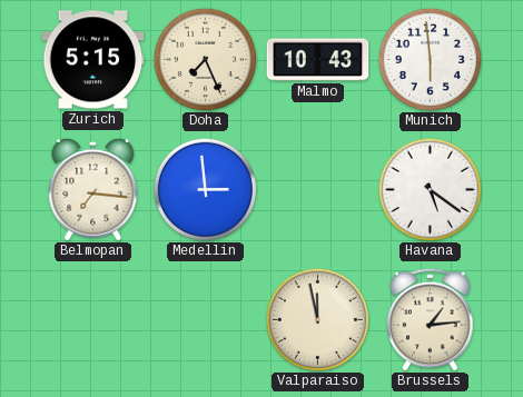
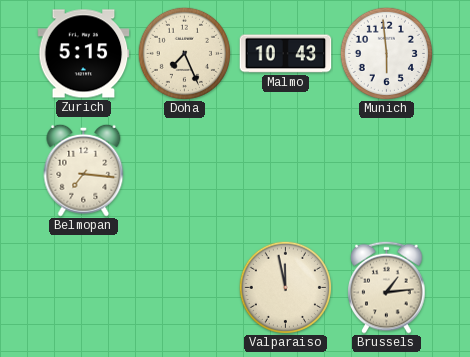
Medellin: 2:59 -> none (205, 189)
Havana: 5:21 -> none (430, 189)
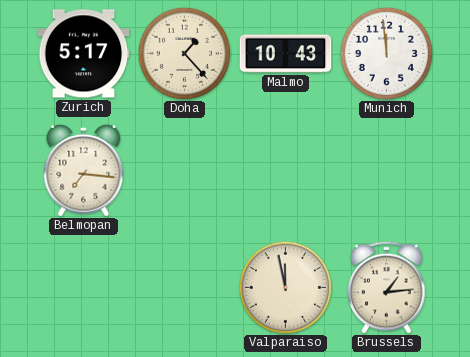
Zurich: 5:15 -> 5:17 (84, 54)
Doha: 7:26 -> 1:23 (184, 53)
Munich: 5:59 -> 11:59 (386, 53)
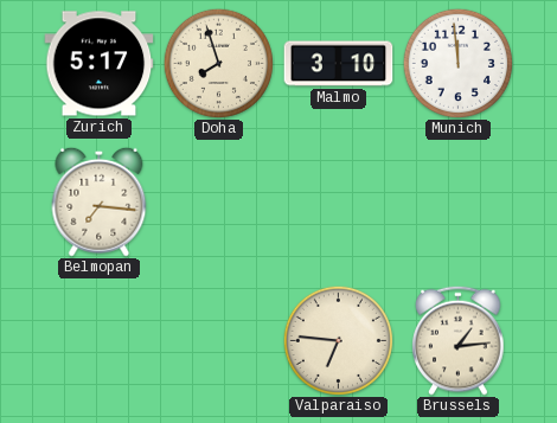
Doha: 1:23 -> 7:57 (218, 63)
Malmo: 10:43 -> 3:10 (339, 64)
Valparaiso: 11:58 -> 6:46 (338, 340)
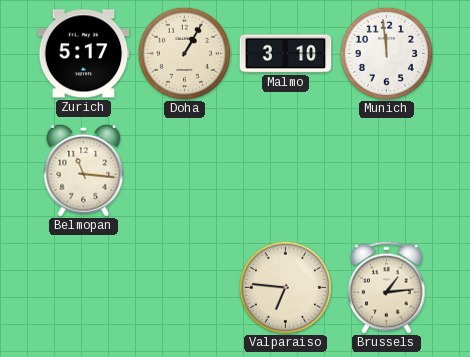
Doha: 7:57 -> 1:05 (184, 53)
Belmopan: 7:16 -> 11:16 (84, 170)
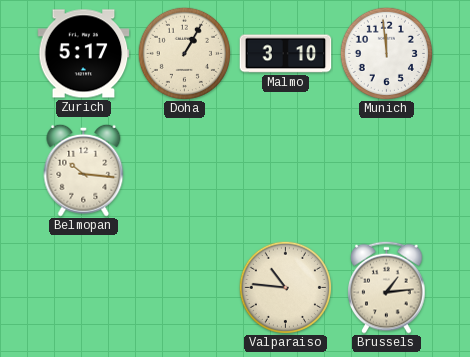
Belmopan: 11:16 -> 10:16 (84, 170)
Valparaiso: 6:46 -> 10:46 (285, 287)
